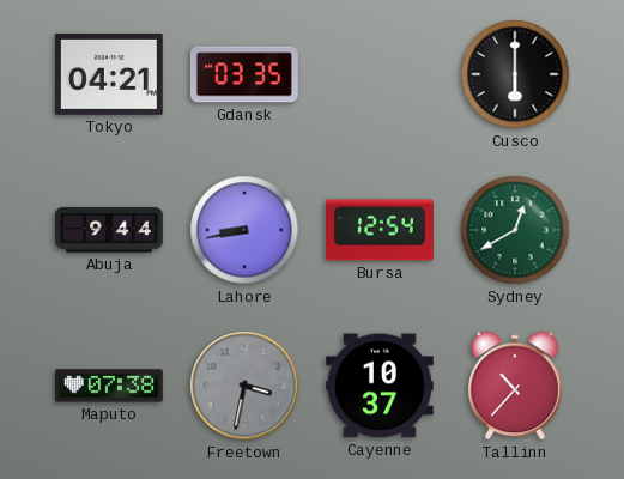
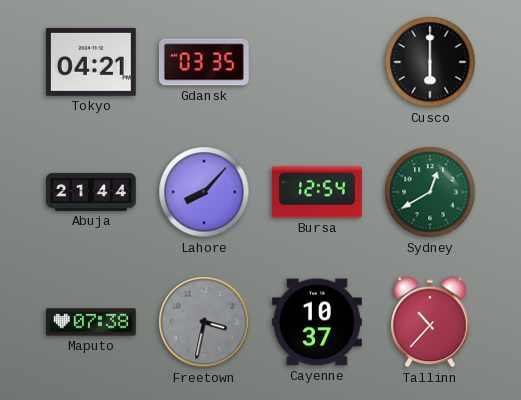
Abuja: 9:44 -> 21:44 (92, 192)
Lahore: 8:43 -> 8:07 (204, 192)
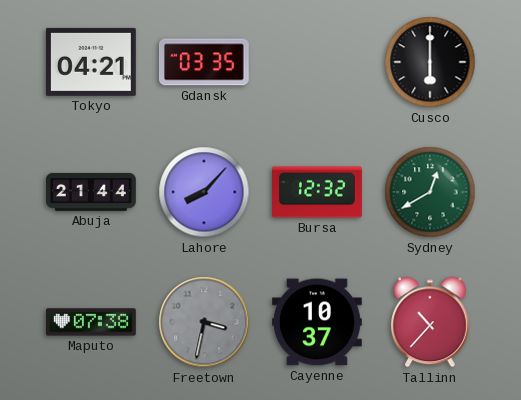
Bursa: 12:54 -> 12:32 (318, 192)
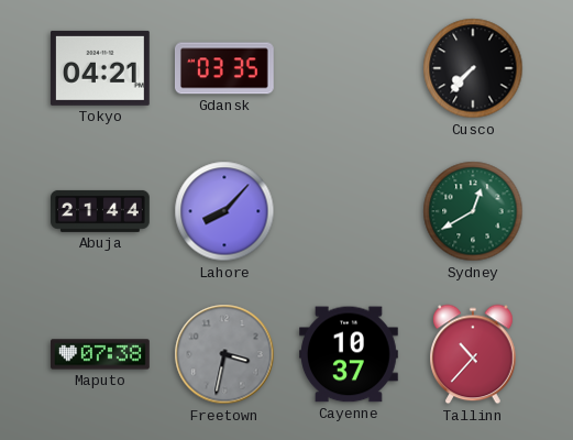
Cusco: 6:00 -> 7:37 (473, 68)
Bursa: 12:32 -> none (318, 192)
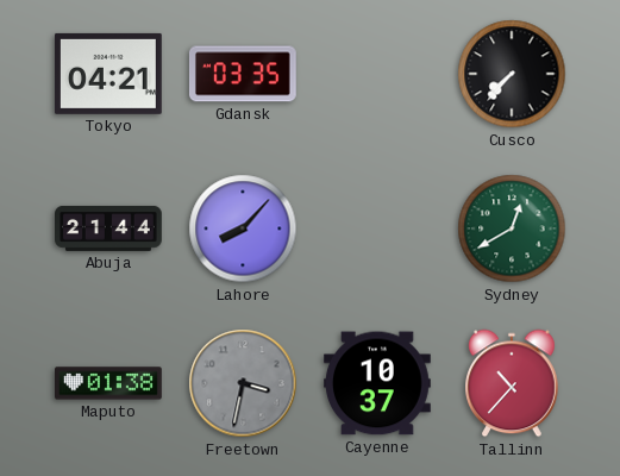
Maputo: 07:38 -> 01:38 (109, 383)
